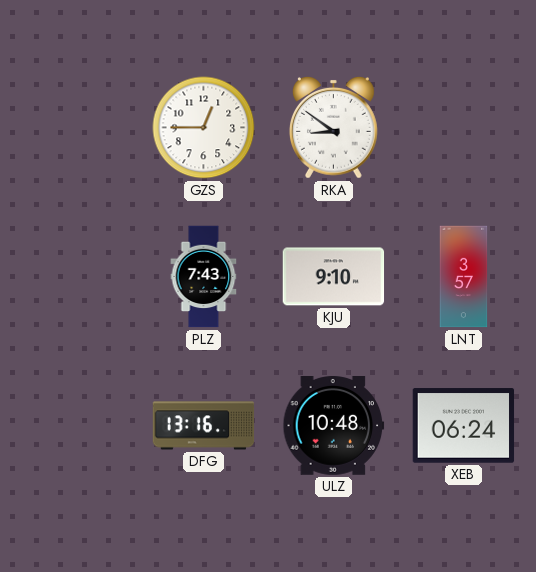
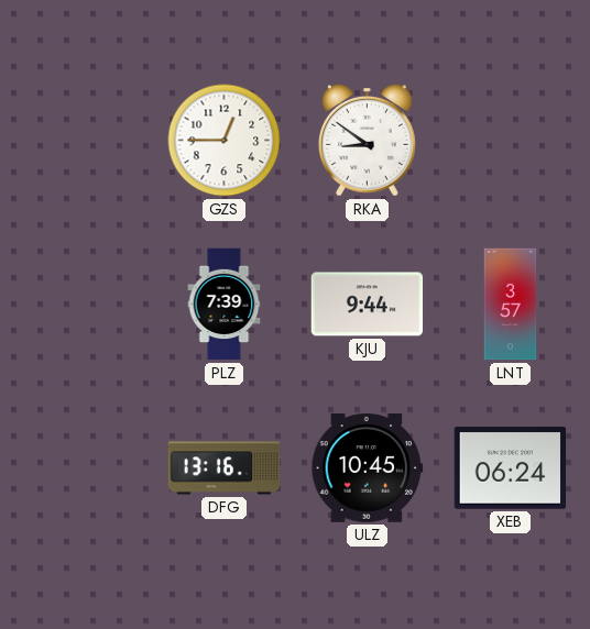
PLZ: 7:43 -> 7:39 (225, 305)
KJU: 9:10 -> 9:44 (368, 305)
ULZ: 10:48 -> 10:45 (368, 468)
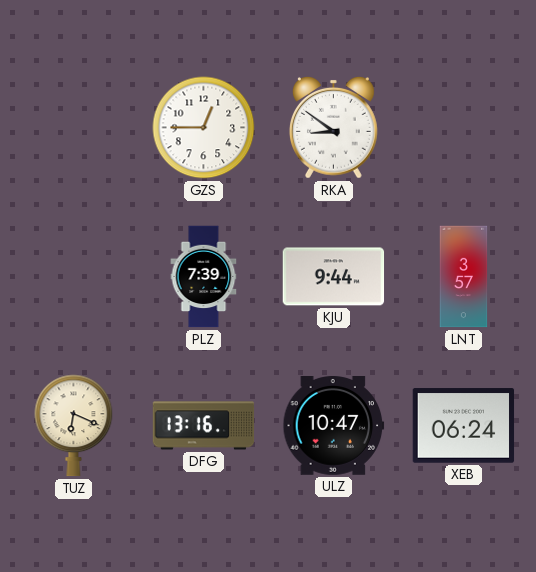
TUZ: none -> 6:19 (74, 426)
ULZ: 10:45 -> 10:47 (334, 426)
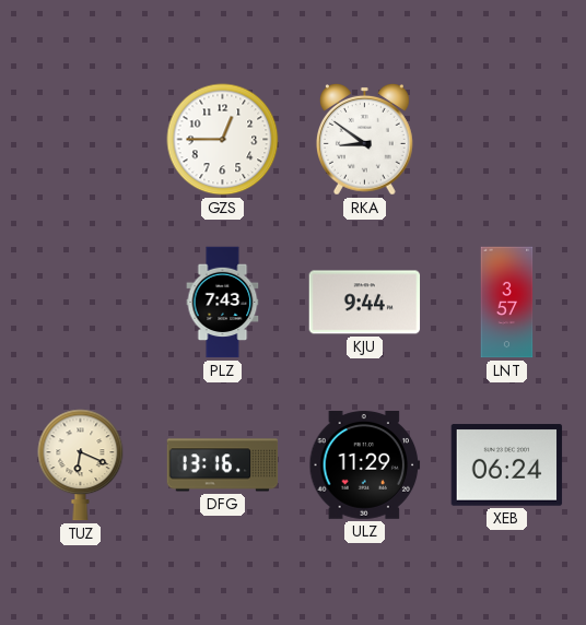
PLZ: 7:39 -> 7:43 (223, 303)
ULZ: 10:47 -> 11:29 (365, 465)
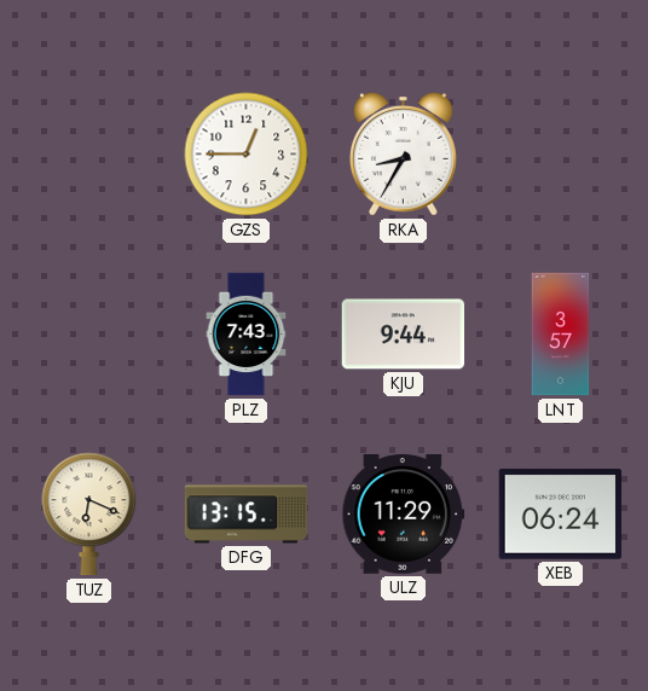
RKA: 8:51 -> 8:35 (403, 153)
DFG: 13:16 -> 13:15 (247, 515)
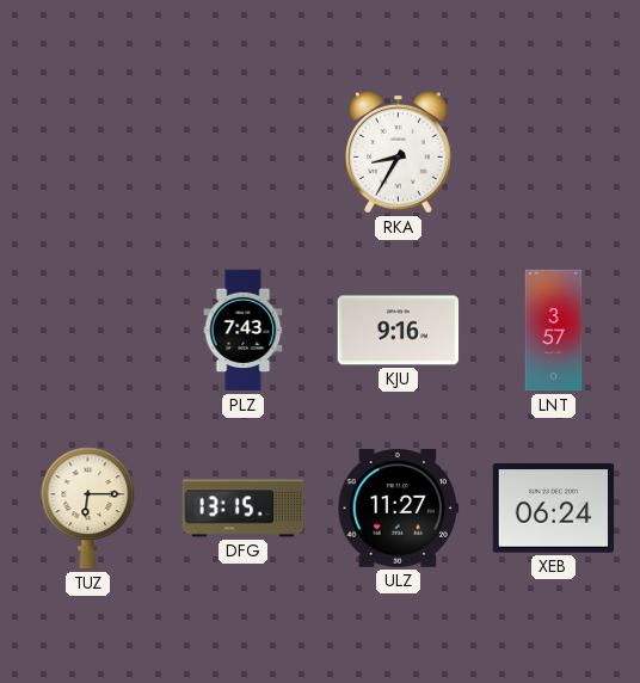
GZS: 12:45 -> none (247, 155)
KJU: 9:44 -> 9:16 (399, 331)
TUZ: 6:19 -> 6:15 (88, 509)
ULZ: 11:29 -> 11:27 (399, 509)
